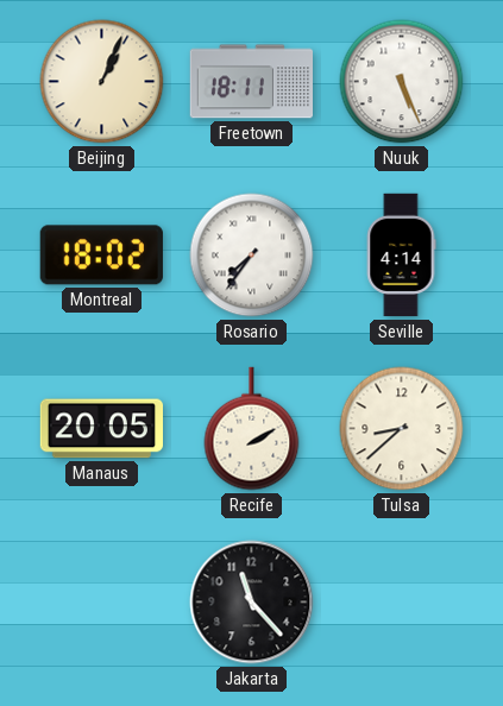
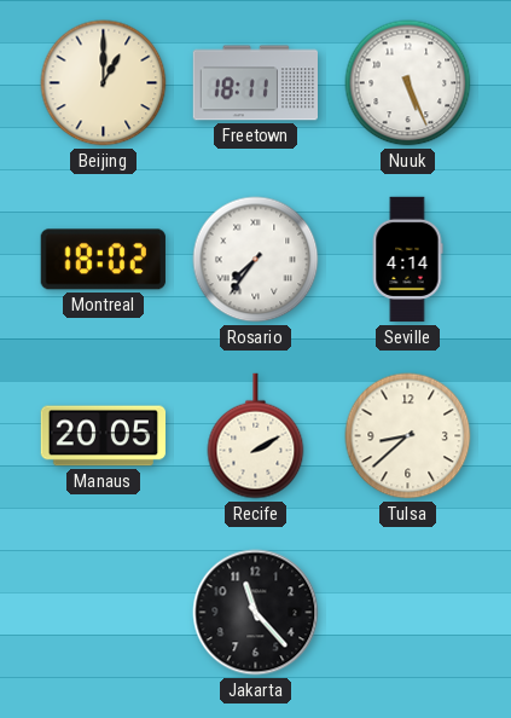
Beijing: 1:04 -> 1:00 (104, 83)
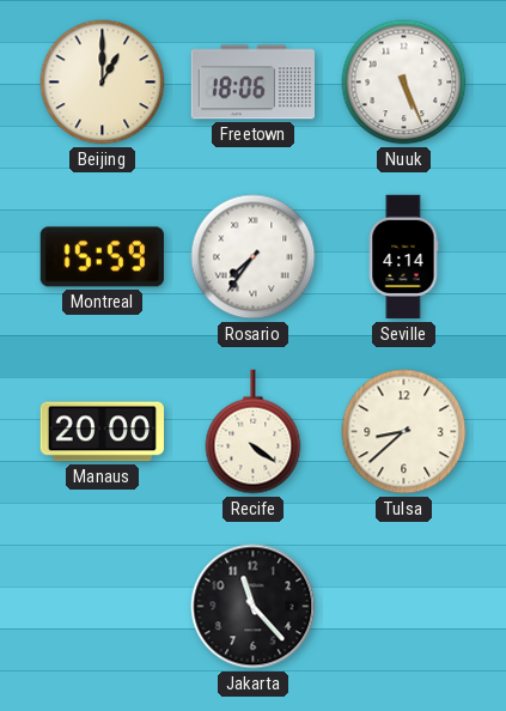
Freetown: 18:11 -> 18:06 (252, 83)
Montreal: 18:02 -> 15:59 (102, 257)
Manaus: 20:05 -> 20:00 (102, 432)
Recife: 2:10 -> 4:21 (254, 432)
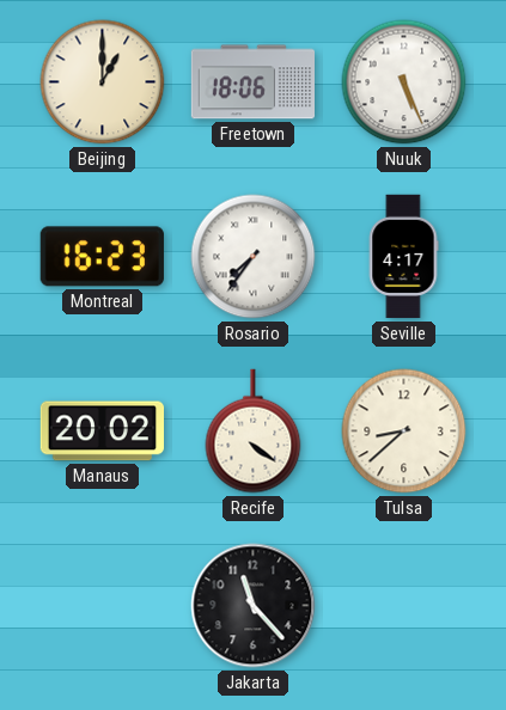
Montreal: 15:59 -> 16:23 (102, 257)
Seville: 4:14 -> 4:17 (403, 257)
Manaus: 20:00 -> 20:02 (102, 431)
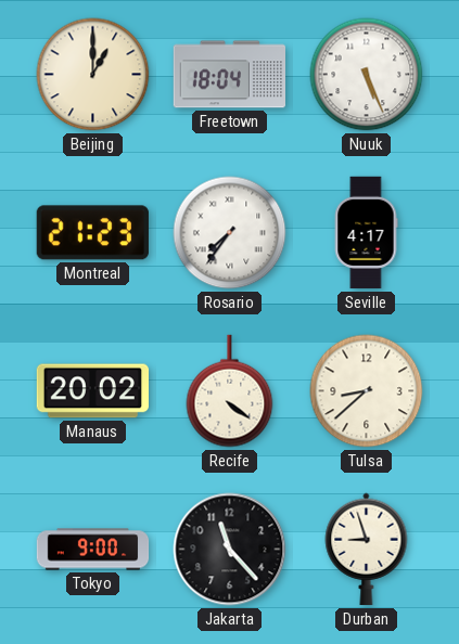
Freetown: 18:06 -> 18:04 (229, 75)
Montreal: 16:23 -> 21:23 (92, 233)
Tokyo: none -> 9:00 (93, 550)
Durban: none -> 8:57 (367, 550)
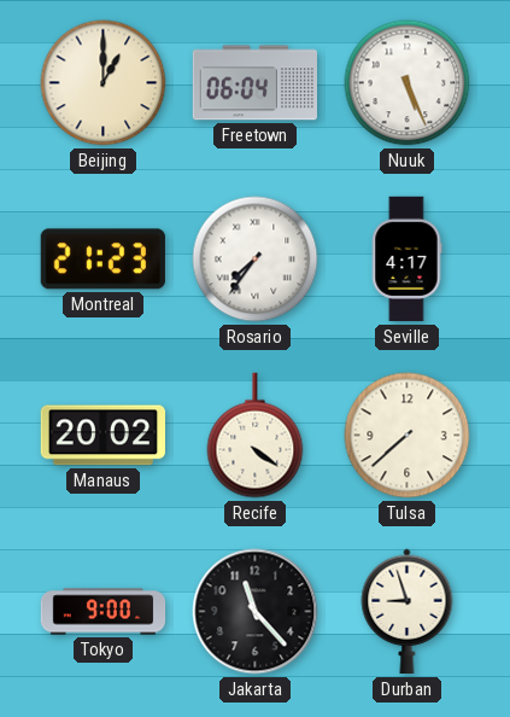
Freetown: 18:04 -> 06:04 (254, 83)
Tulsa: 8:38 -> 7:38 (408, 436)
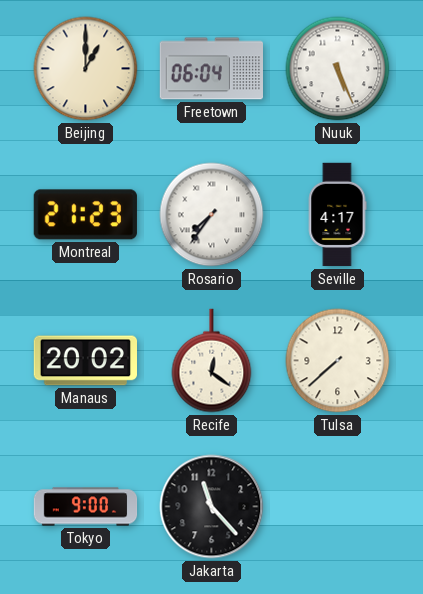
Recife: 4:21 -> 12:21 (212, 361)
Durban: 8:57 -> none (408, 612)
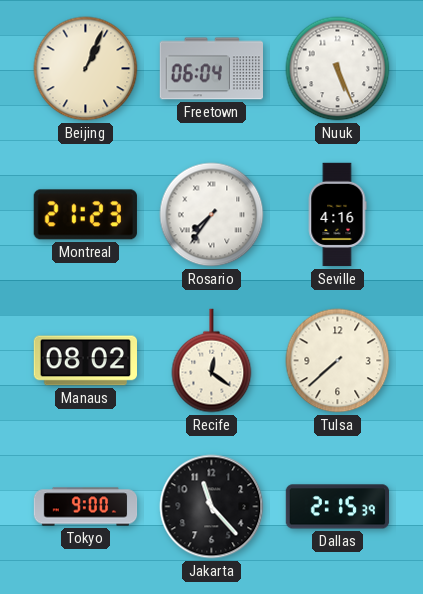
Beijing: 1:00 -> 1:04 (86, 69)
Seville: 4:17 -> 4:16 (337, 215)
Manaus: 20:02 -> 08:02 (85, 361)
Dallas: none -> 2:15 (338, 507)
